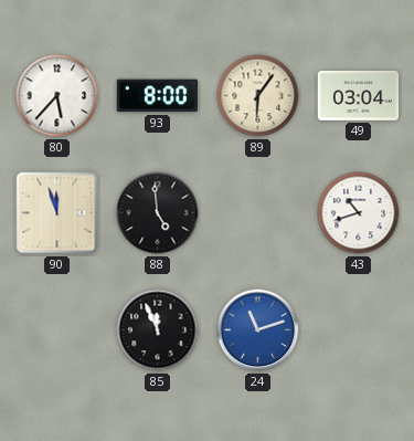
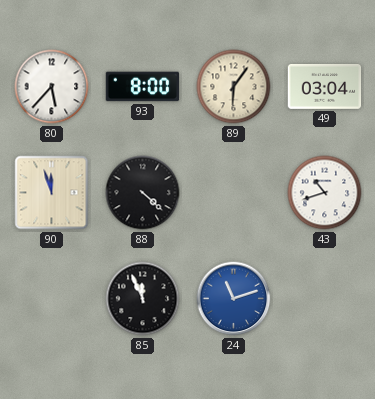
88: 4:59 -> 4:22 (143, 193)
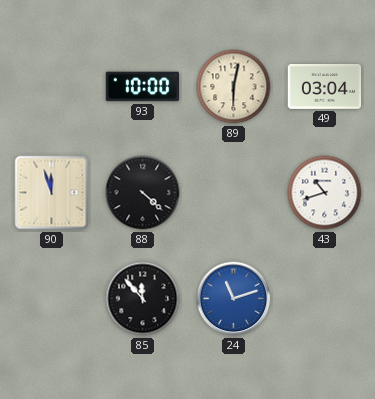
80: 5:37 -> none (52, 87)
93: 8:00 -> 10:00 (143, 87)
89: 6:06 -> 6:02 (234, 87)
85: 11:56 -> 11:53 (143, 299)
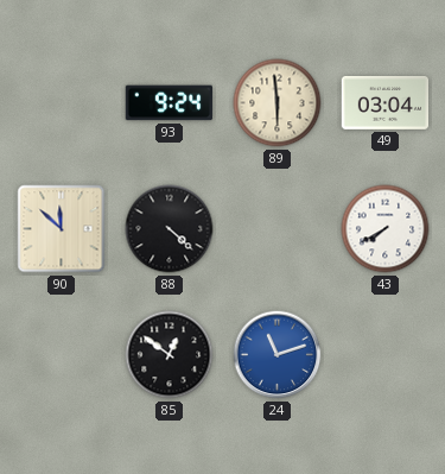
93: 10:00 -> 9:24 (170, 103)
89: 6:02 -> 5:59 (278, 103)
90: 11:57 -> 11:52 (62, 229)
43: 10:42 -> 7:40 (386, 229)
85: 11:53 -> 12:51 (170, 355)
